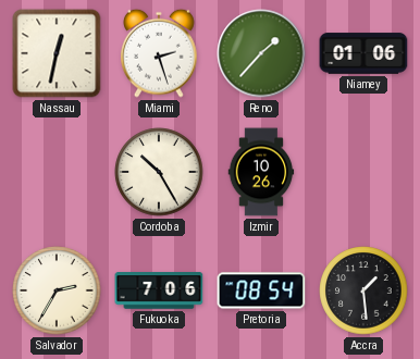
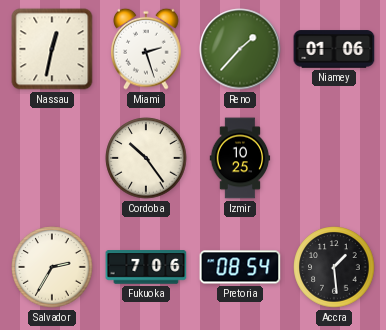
Cordoba: 10:25 -> 10:24 (146, 158)
Izmir: 10:26 -> 10:25 (240, 158)
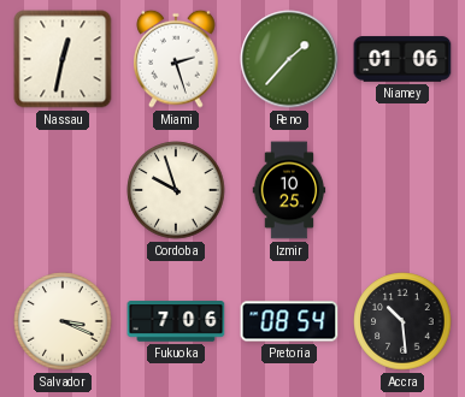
Cordoba: 10:24 -> 9:57 (176, 190)
Salvador: 2:35 -> 3:19 (63, 321)
Accra: 1:29 -> 10:29 (402, 321)
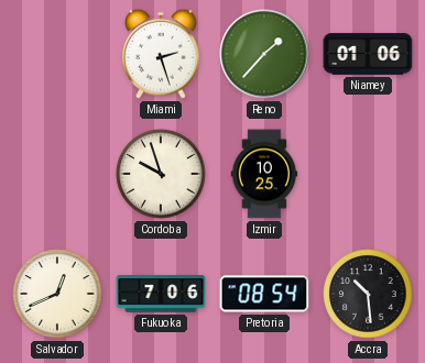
Nassau: 12:32 -> none (63, 59)
Salvador: 3:19 -> 12:41 (57, 294)
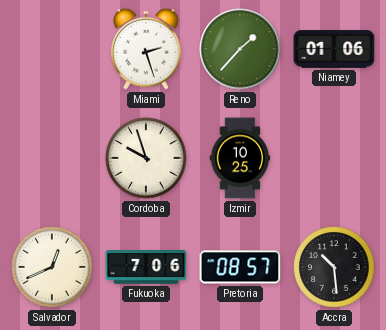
Pretoria: 08:54 -> 08:57 (240, 267)
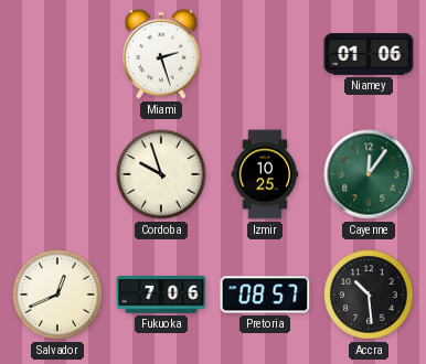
Reno: 1:37 -> none (240, 49)
Cayenne: none -> 12:06 (369, 174)
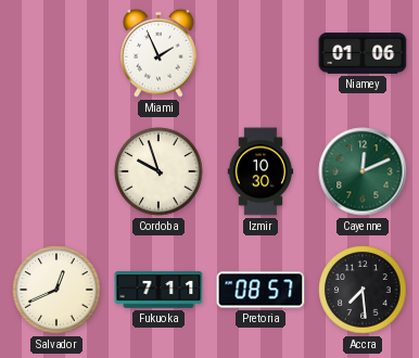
Miami: 2:27 -> 1:56 (158, 53)
Izmir: 10:25 -> 10:30 (261, 171)
Cayenne: 12:06 -> 12:11 (363, 171)
Fukuoka: 7:06 -> 7:11 (158, 290)
Accra: 10:29 -> 7:29 (363, 290)
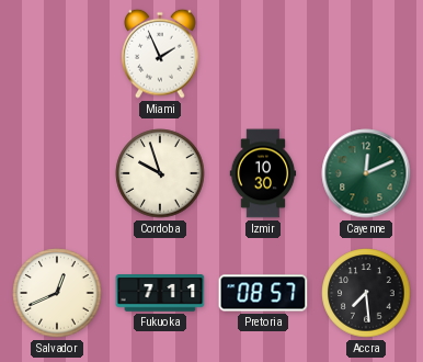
Niamey: 01:06 -> none (363, 53)
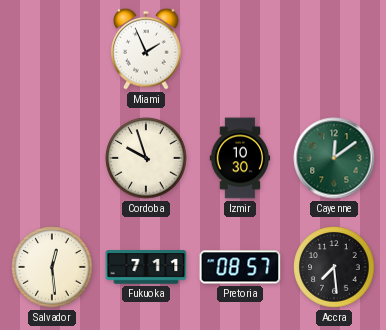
Cayenne: 12:11 -> 12:09 (334, 158)
Salvador: 12:41 -> 12:29 (52, 267)
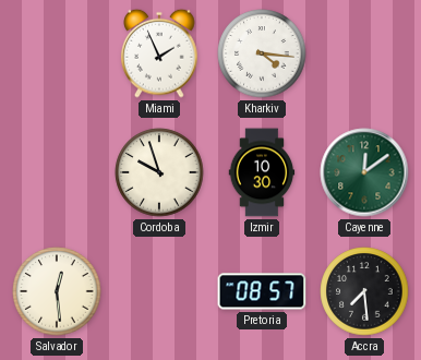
Kharkiv: none -> 4:16 (262, 53)
Fukuoka: 7:11 -> none (146, 267)
